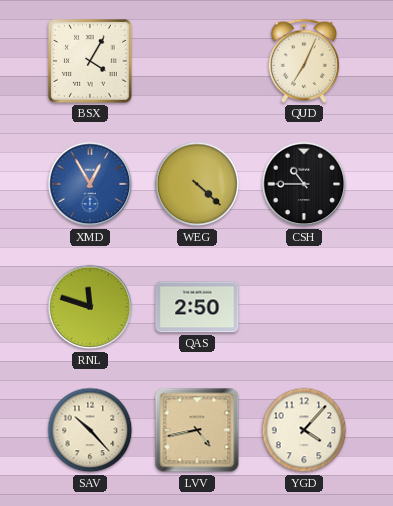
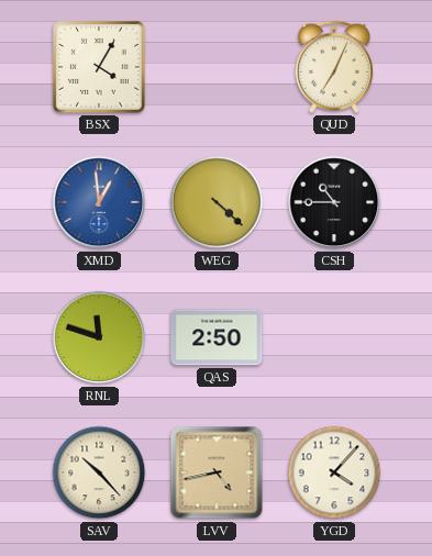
XMD: 12:55 -> 12:59 (99, 202)
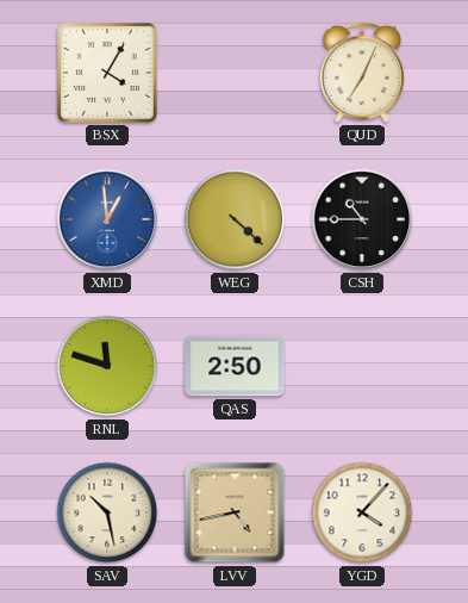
SAV: 10:23 -> 10:28 (107, 512)
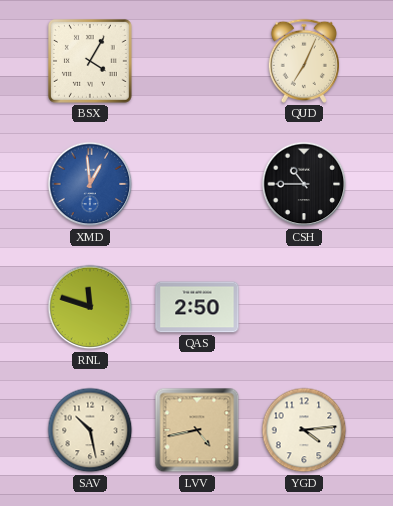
WEG: 4:22 -> none (235, 219)
YGD: 4:07 -> 4:14 (304, 430)
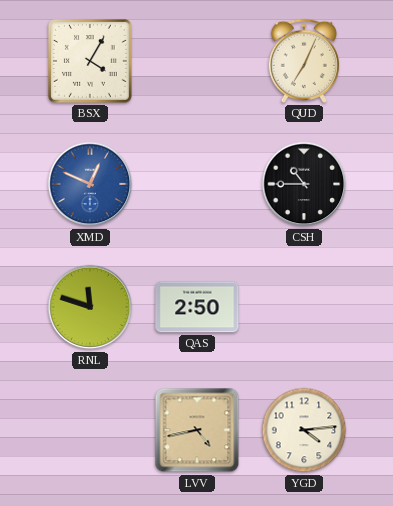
XMD: 12:59 -> 12:49 (90, 184)
SAV: 10:28 -> none (90, 430)
